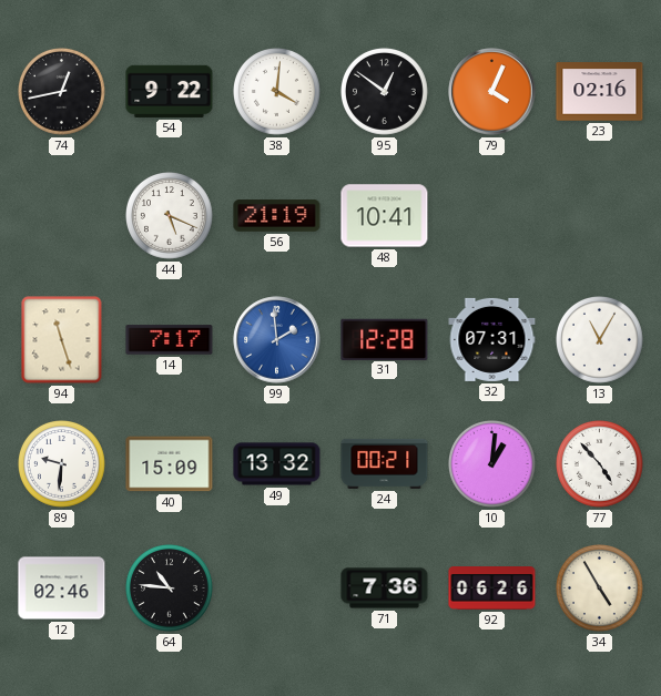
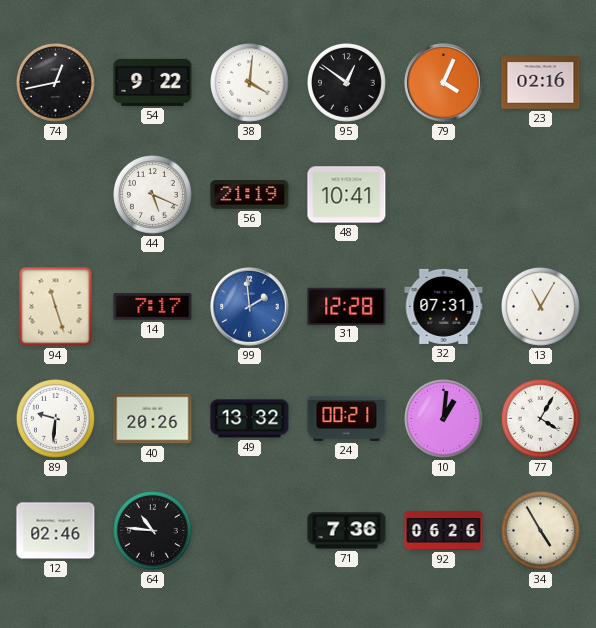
40: 15:09 -> 20:26 (153, 419)
77: 4:53 -> 4:05 (541, 419)
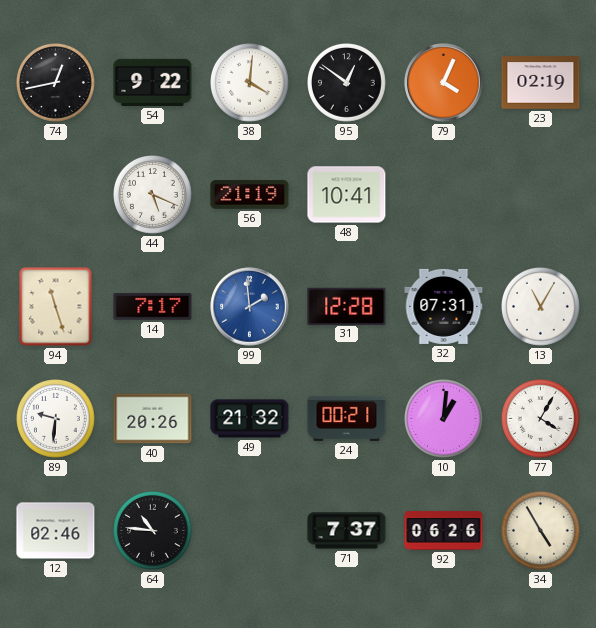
23: 02:16 -> 02:19 (541, 83)
49: 13:32 -> 21:32 (250, 419)
71: 7:36 -> 7:37 (347, 531)
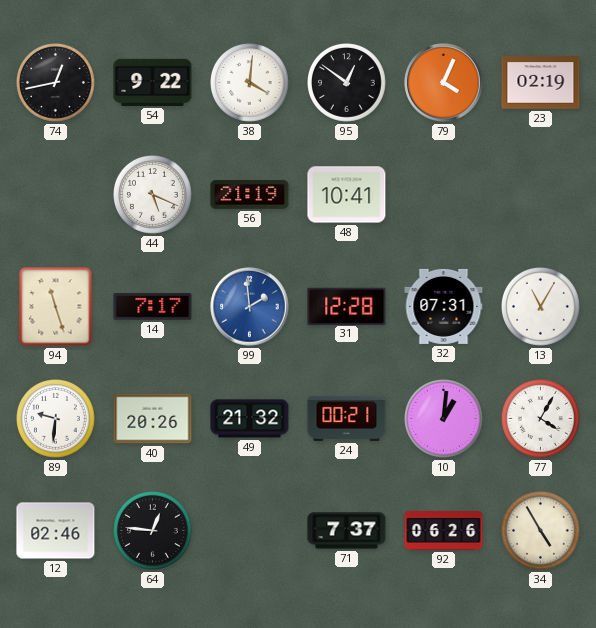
64: 10:46 -> 12:46 (153, 531)
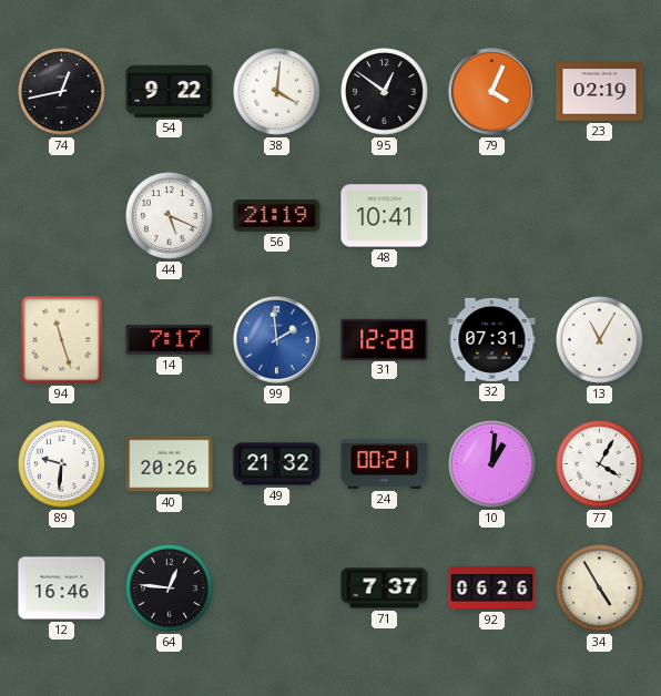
12: 02:46 -> 16:46 (62, 588)
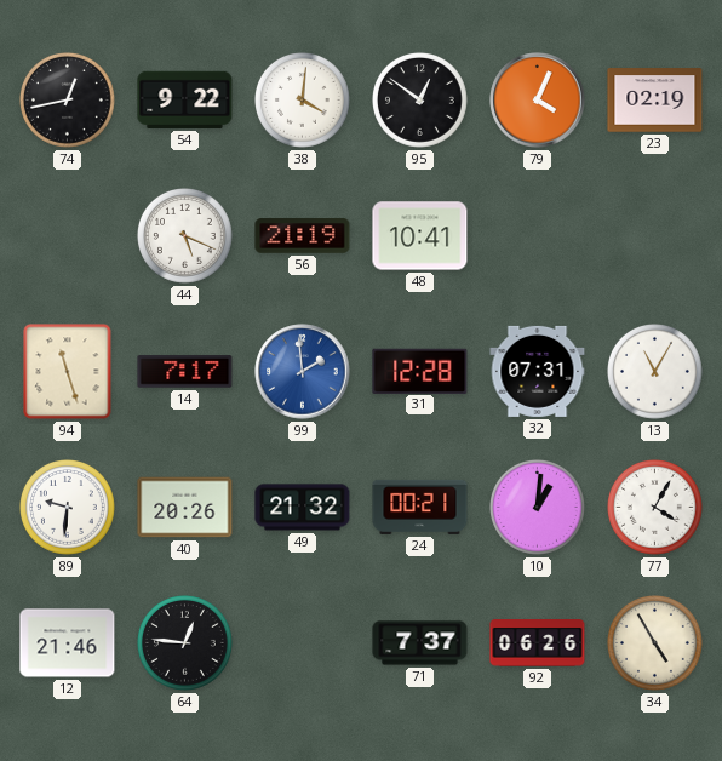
12: 16:46 -> 21:46 (68, 643)
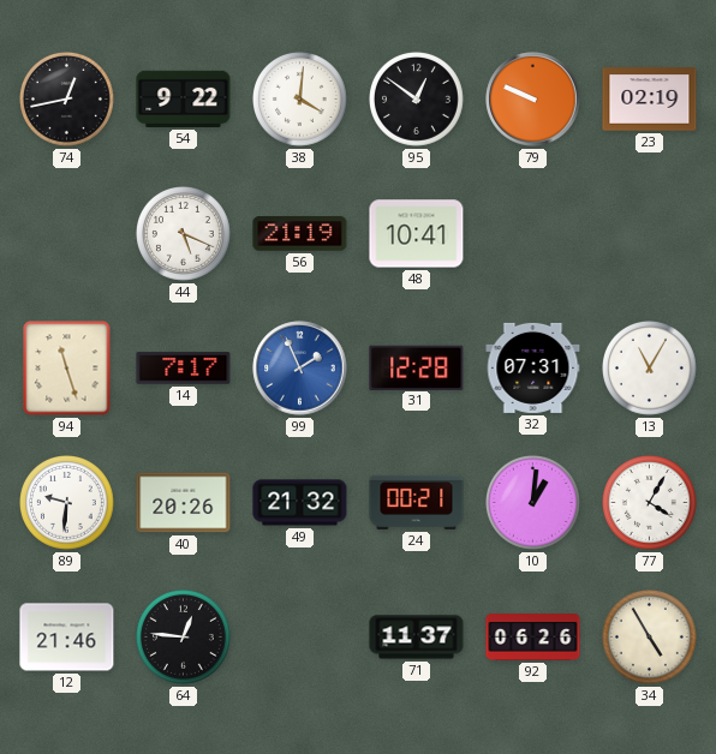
79: 4:04 -> 9:49 (533, 100)
99: 1:59 -> 1:56 (300, 369)
71: 7:37 -> 11:37 (417, 638)
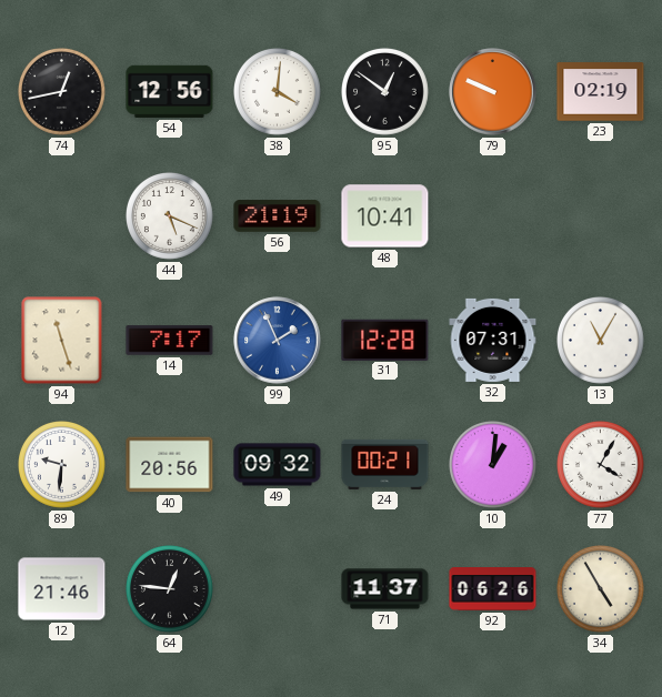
54: 9:22 -> 12:56 (170, 91)
40: 20:26 -> 20:56 (170, 465)
49: 21:32 -> 09:32 (278, 465)
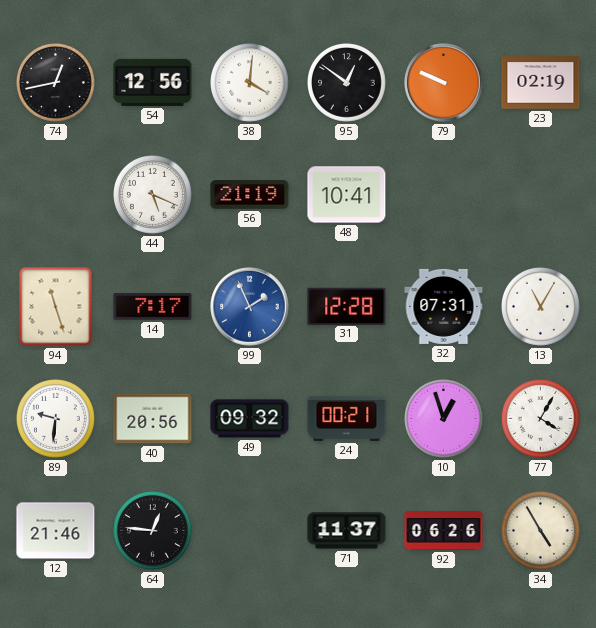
10: 1:01 -> 12:57 (444, 419)
